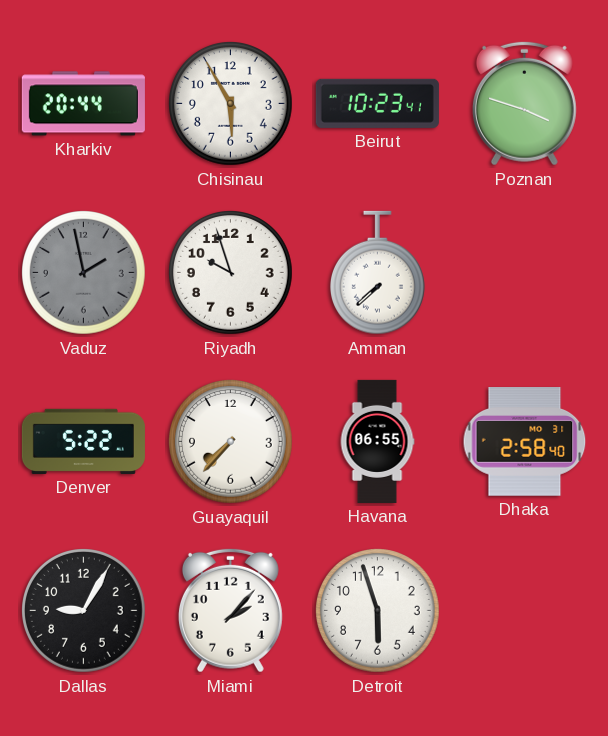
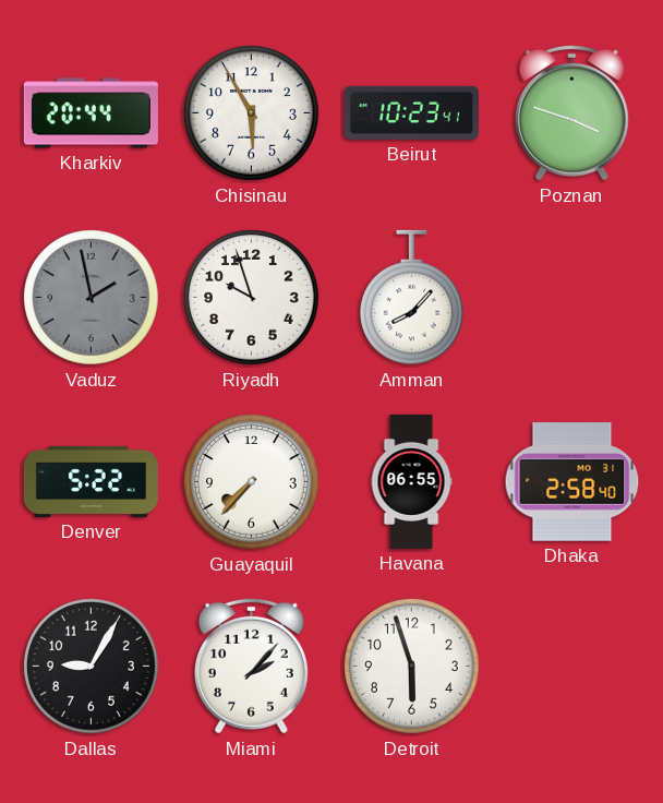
Amman: 7:38 -> 8:07 (411, 298)
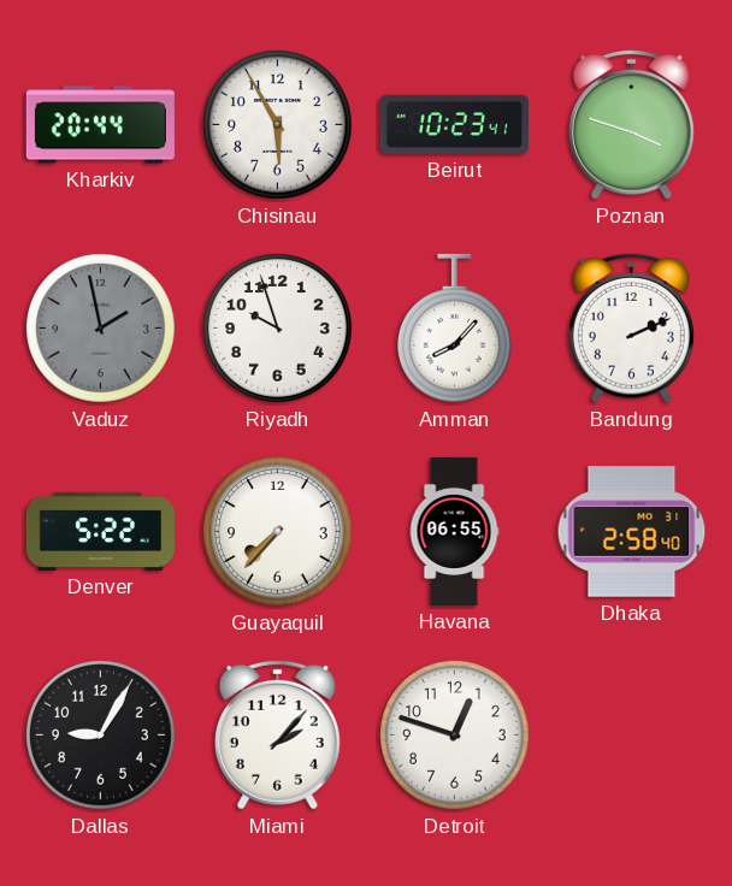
Bandung: none -> 2:11 (631, 327)
Detroit: 5:57 -> 12:48 (455, 736)
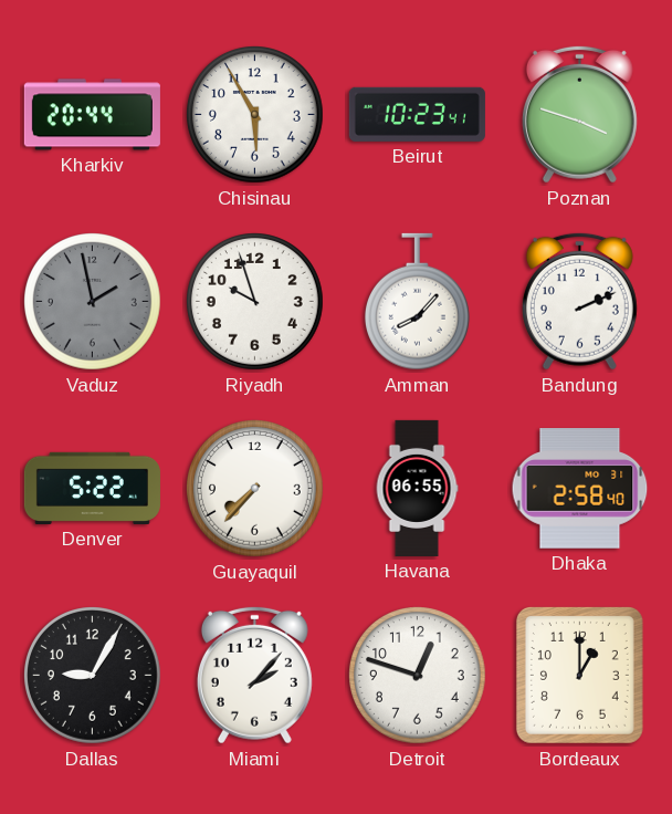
Bordeaux: none -> 1:00 (579, 675)
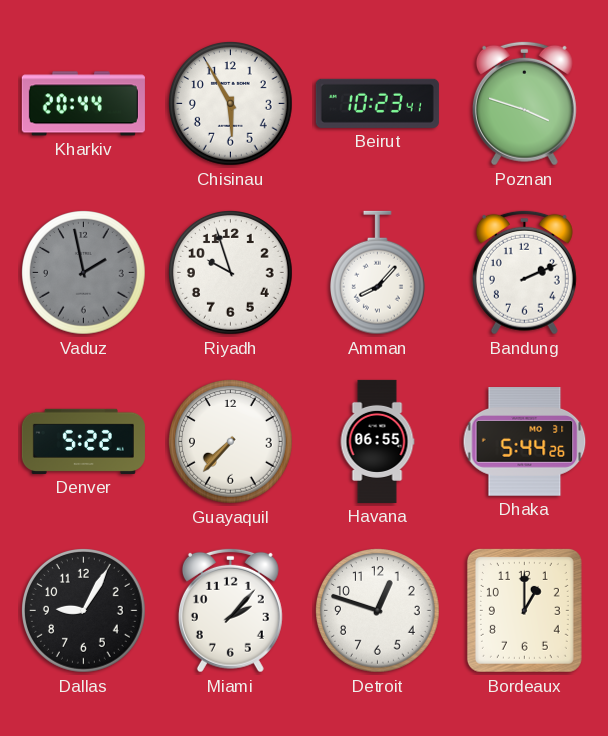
Dhaka: 2:58 -> 5:44 (525, 442)
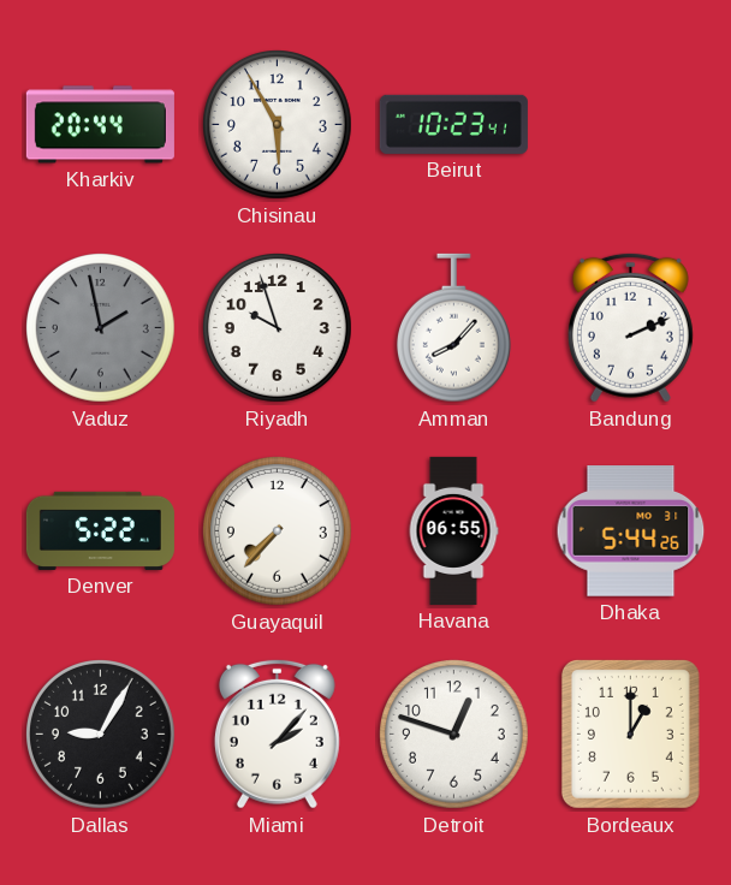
Poznan: 3:48 -> none (524, 103)
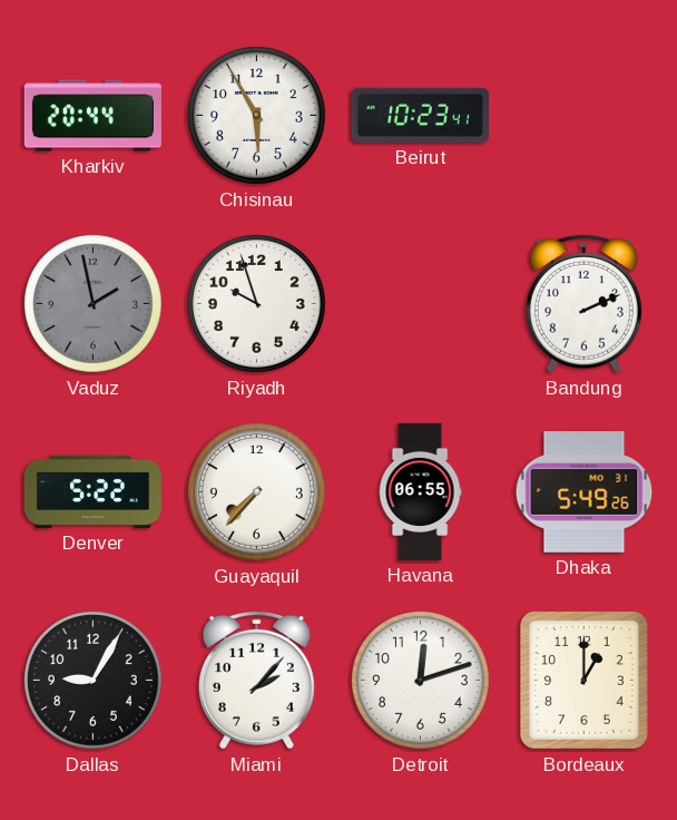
Amman: 8:07 -> none (453, 328)
Dhaka: 5:44 -> 5:49 (585, 492)
Detroit: 12:48 -> 12:12 (421, 681)
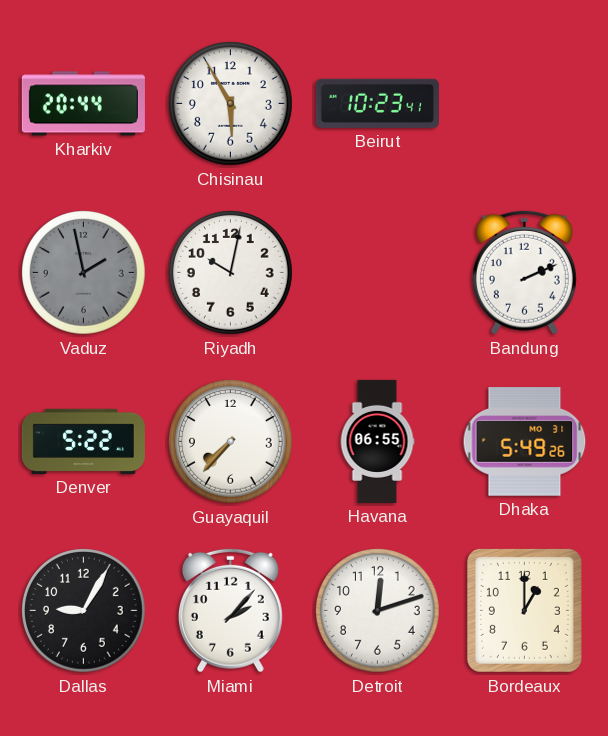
Riyadh: 9:57 -> 10:02 (231, 273)
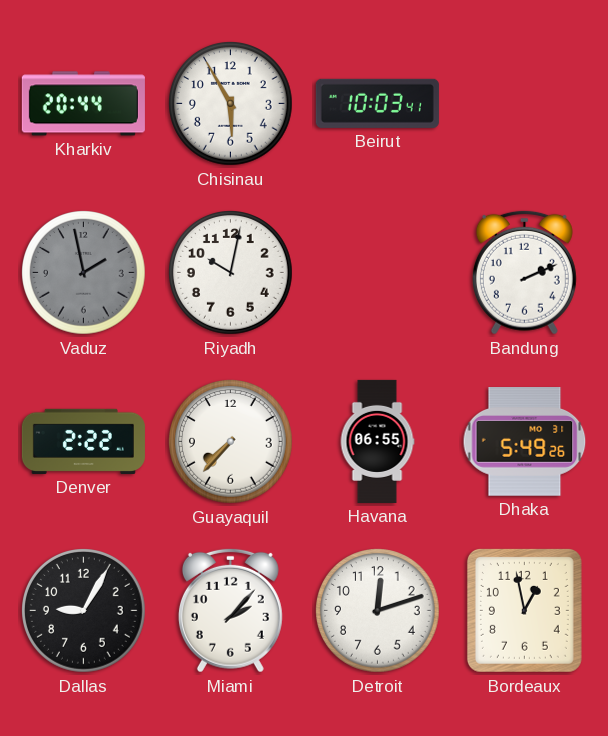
Beirut: 10:23 -> 10:03 (377, 103)
Denver: 5:22 -> 2:22 (83, 441)
Bordeaux: 1:00 -> 12:58 (524, 610)
